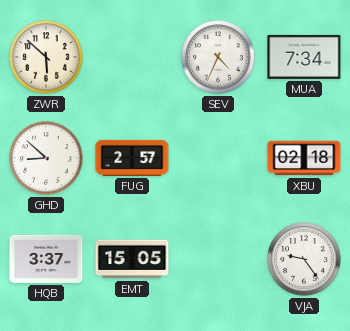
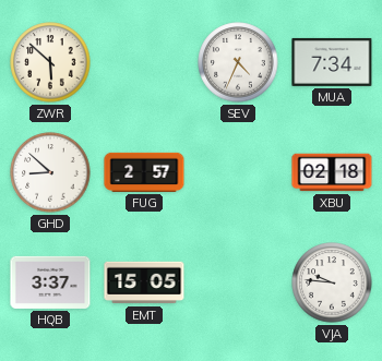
VJA: 9:24 -> 9:46 (332, 282)
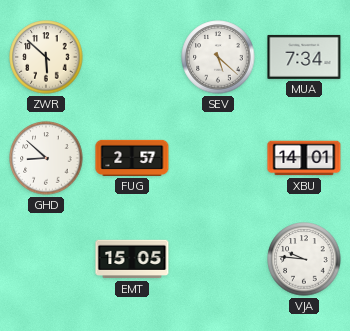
SEV: 4:34 -> 5:22 (218, 57)
XBU: 02:18 -> 14:01 (304, 158)
HQB: 3:37 -> none (50, 282)
